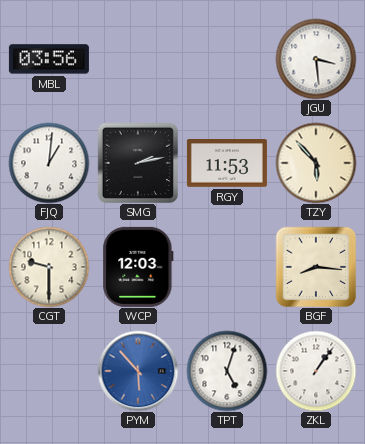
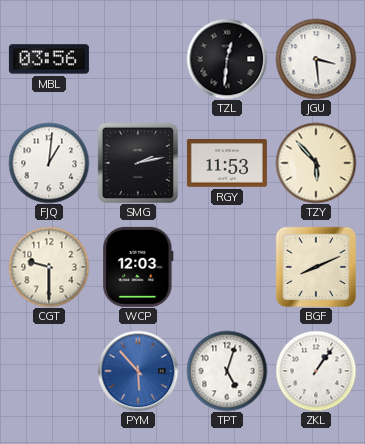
TZL: none -> 12:31 (227, 59)
BGF: 8:16 -> 8:11 (316, 267)
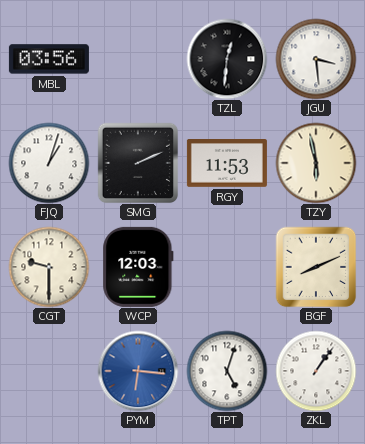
FJQ: 1:01 -> 1:03 (49, 163)
SMG: 2:13 -> 2:11 (138, 163)
TZY: 5:53 -> 5:58 (316, 163)
PYM: 5:53 -> 6:16 (138, 371)
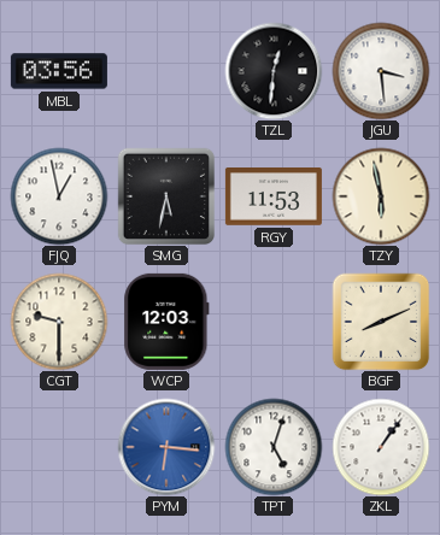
FJQ: 1:03 -> 12:58 (59, 196)
SMG: 2:11 -> 5:32 (166, 196)
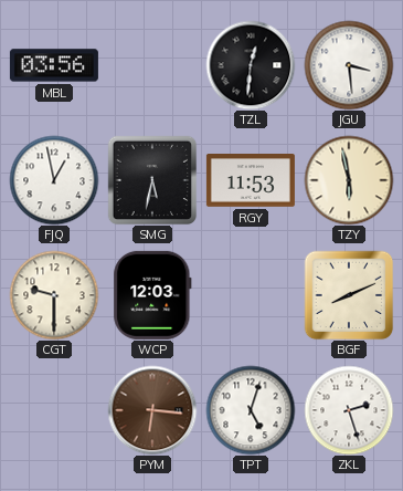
PYM dial: blue -> brown (152, 410)
ZKL: 1:06 -> 2:27 (349, 410)
